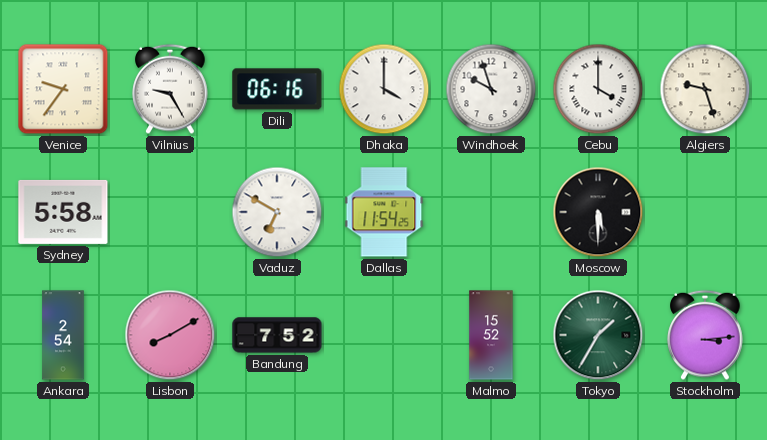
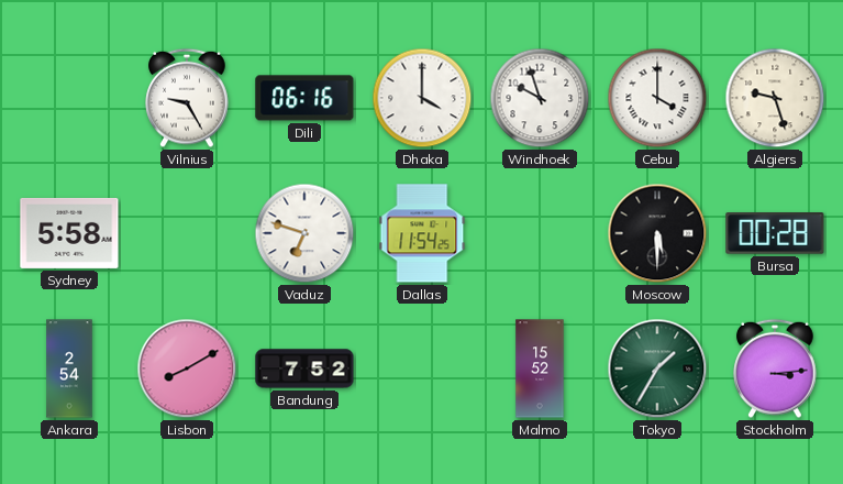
Venice: 9:36 -> none (63, 89)
Vaduz: 6:50 -> 6:48 (304, 233)
Bursa: none -> 00:28 (775, 233)
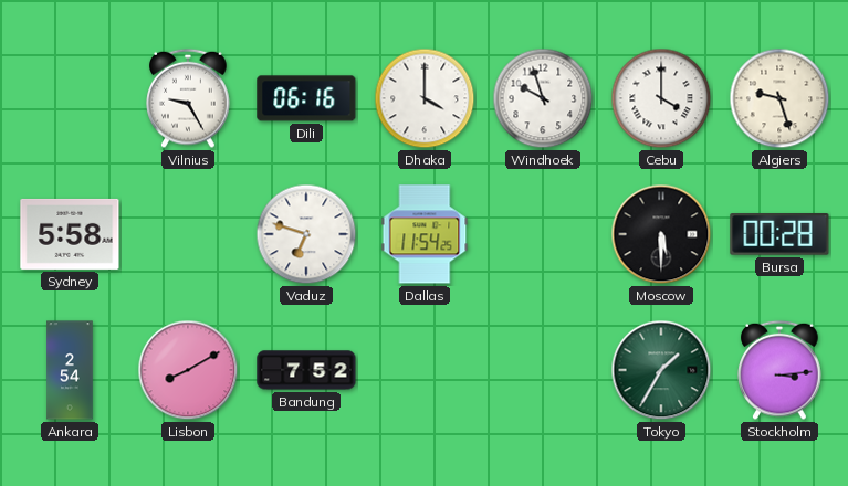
Malmo: 15:52 -> none (540, 369)
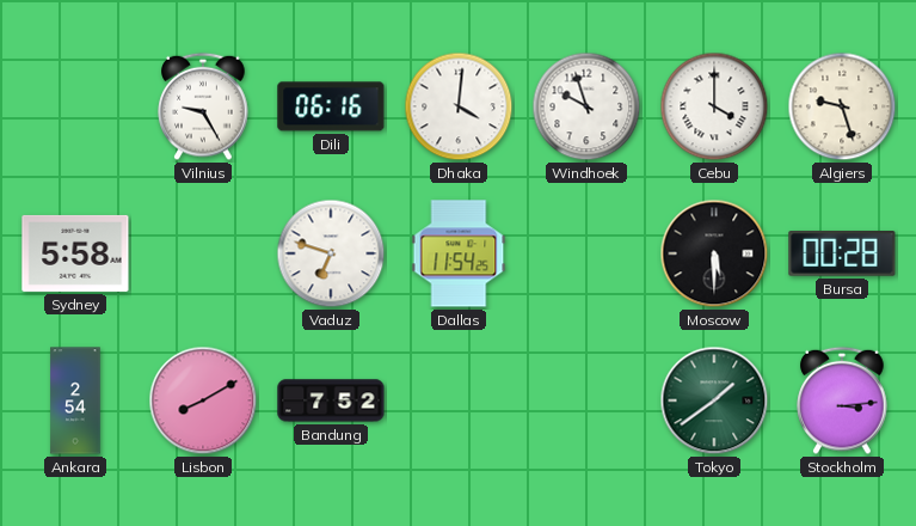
Dhaka: 4:00 -> 4:01 (459, 106)
Tokyo: 1:35 -> 1:39 (714, 400)
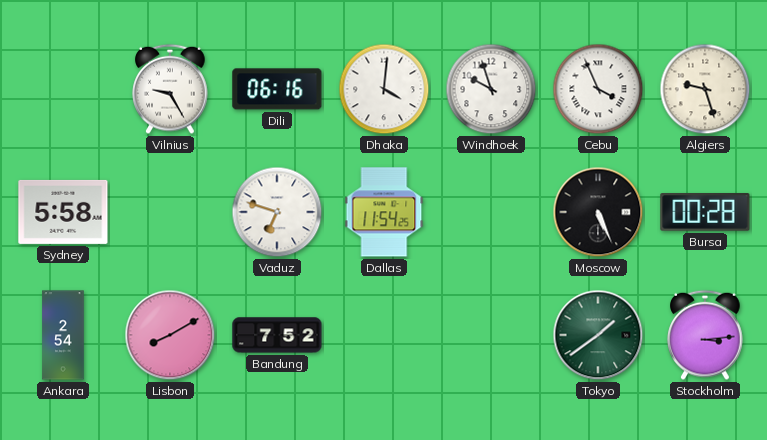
Cebu: 4:00 -> 3:56 (598, 89)
Moscow: 5:30 -> 5:26 (598, 212)
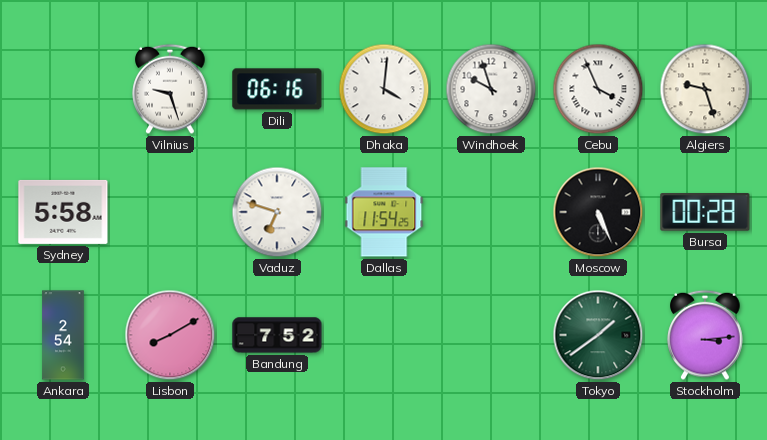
Vilnius: 9:25 -> 9:27 (170, 89)
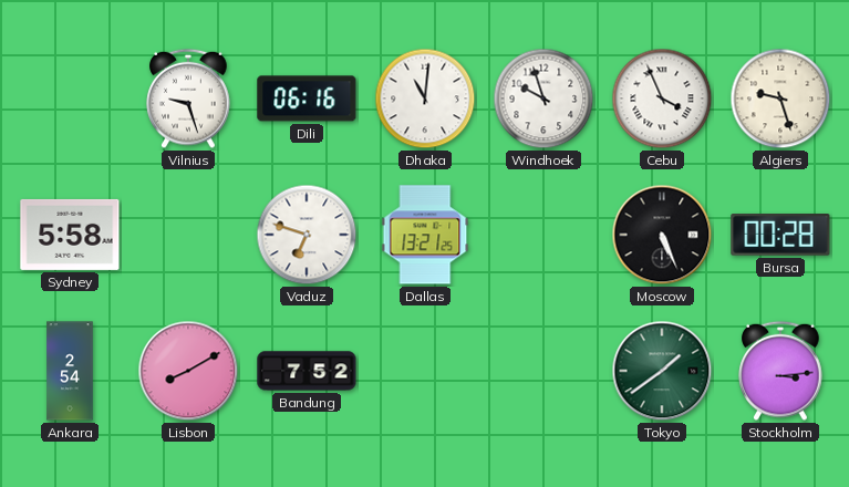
Dhaka: 4:01 -> 11:01 (425, 99)
Dallas: 11:54 -> 13:21 (425, 235)
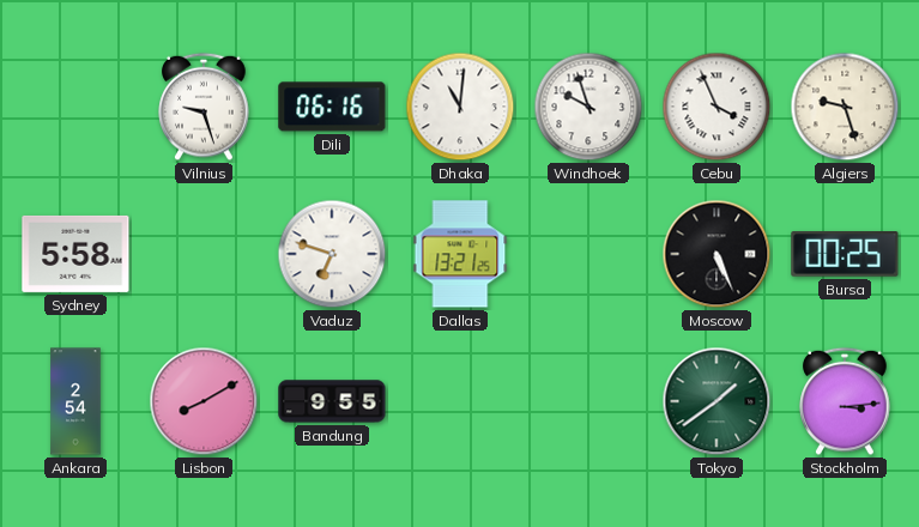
Bursa: 00:28 -> 00:25 (845, 254)
Bandung: 7:52 -> 9:55 (332, 401)
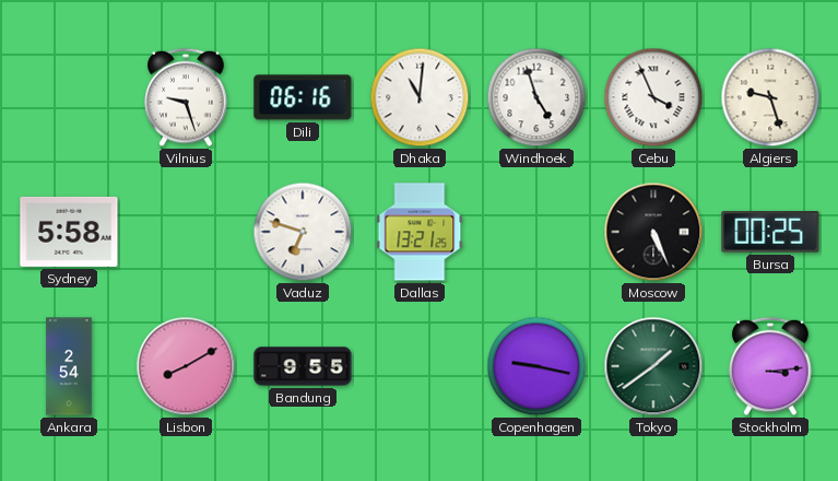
Windhoek: 9:57 -> 4:57 (536, 97)
Copenhagen: none -> 9:17 (536, 366)
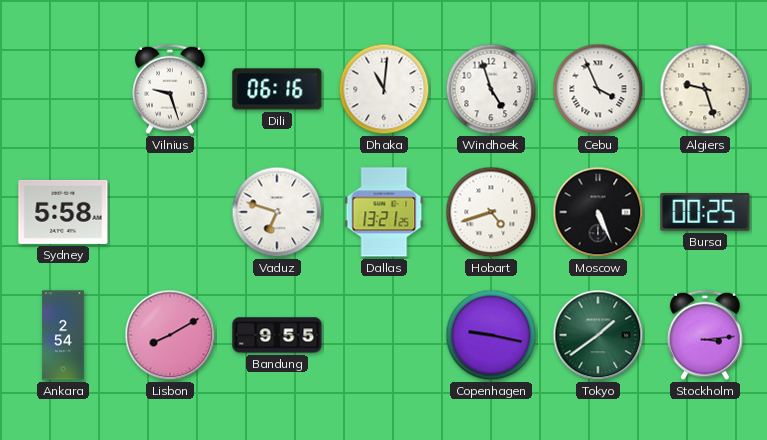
Hobart: none -> 4:42 (491, 212)
